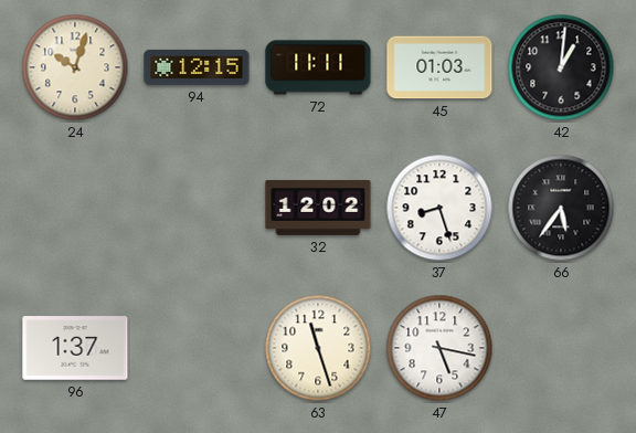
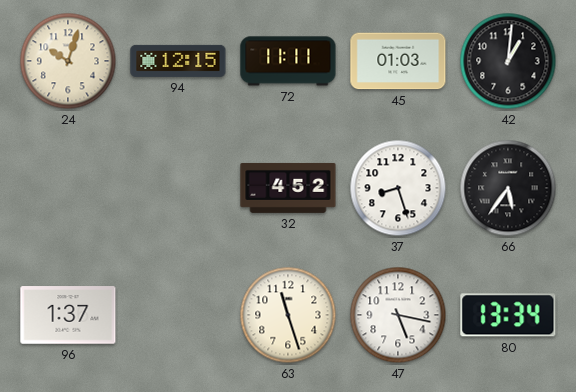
32: 12:02 -> 4:52 (288, 188)
80: none -> 13:34 (508, 315)
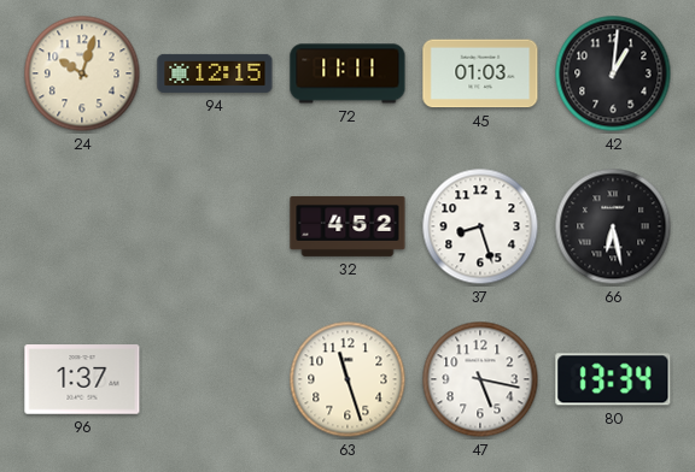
66: 5:36 -> 6:28 (613, 226)
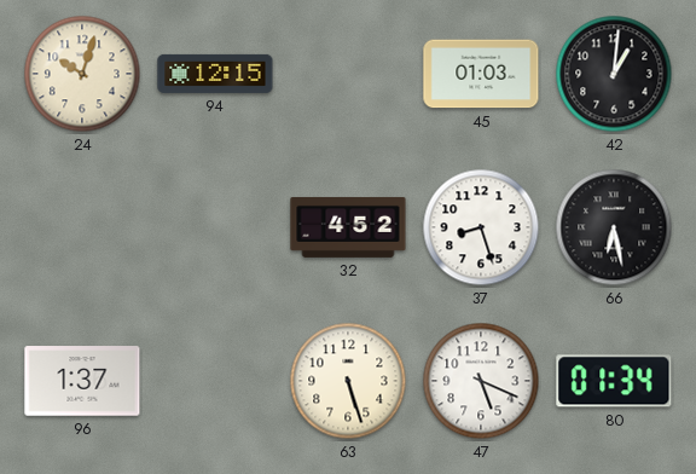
72: 11:11 -> none (347, 73)
63: 11:27 -> 5:27 (348, 381)
47: 5:17 -> 5:19 (481, 381)
80: 13:34 -> 01:34 (614, 381)
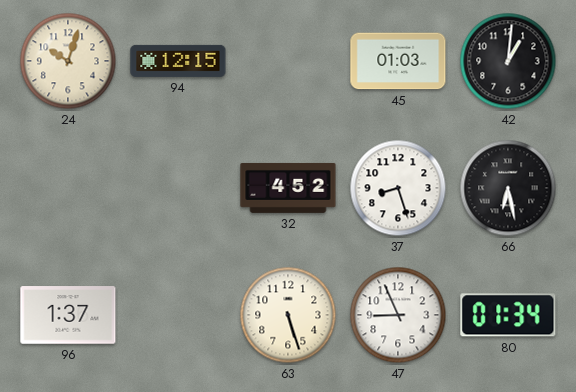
47: 5:19 -> 8:56 (398, 315)
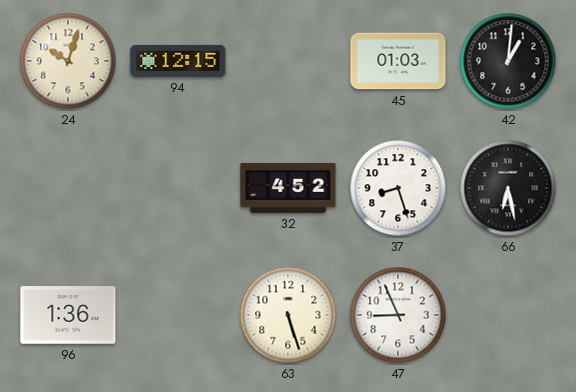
96: 1:37 -> 1:36 (68, 315)
80: 01:34 -> none (508, 315)
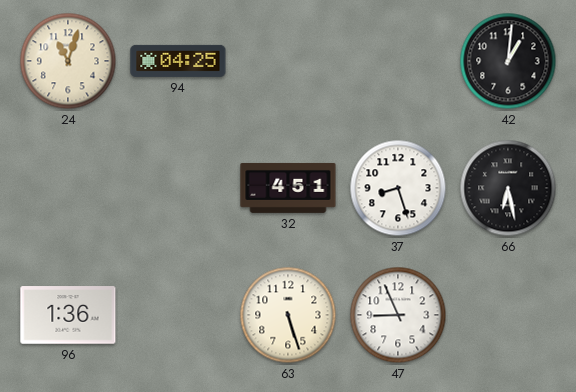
24: 10:03 -> 11:03 (68, 61)
94: 12:15 -> 04:25 (178, 61)
45: 01:03 -> none (398, 61)
32: 4:52 -> 4:51 (288, 188)
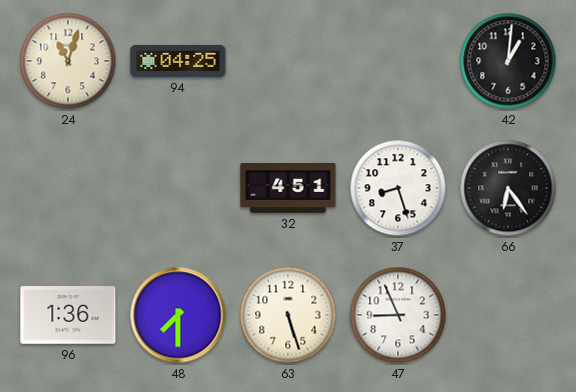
66: 6:28 -> 6:24 (508, 188)
48: none -> 7:30 (178, 315)
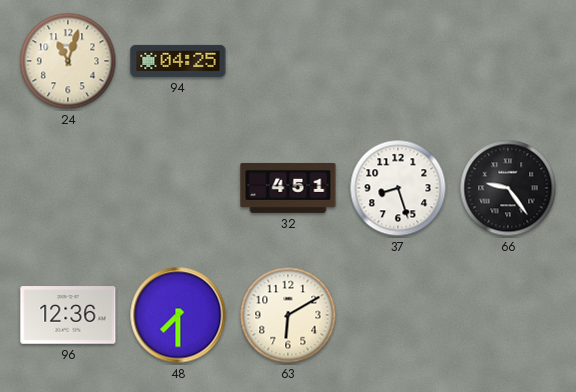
42: 1:01 -> none (508, 61)
66: 6:24 -> 9:24 (508, 188)
96: 1:36 -> 12:36 (68, 315)
63: 5:27 -> 6:10 (288, 315)
47: 8:56 -> none (398, 315)
